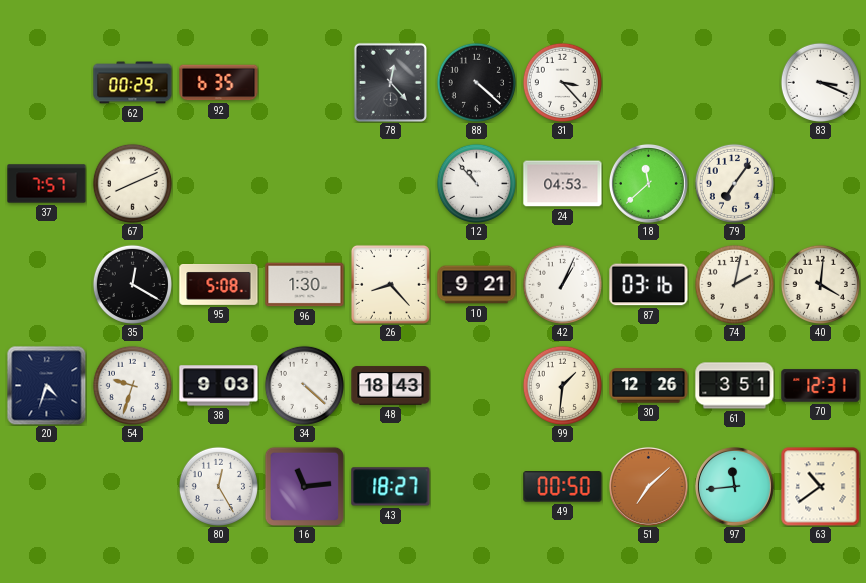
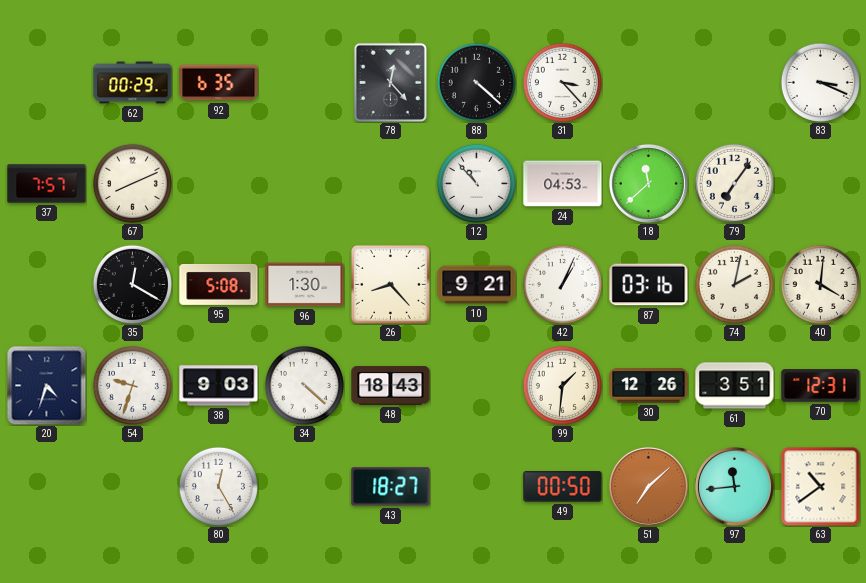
16: 11:14 -> none (304, 486)
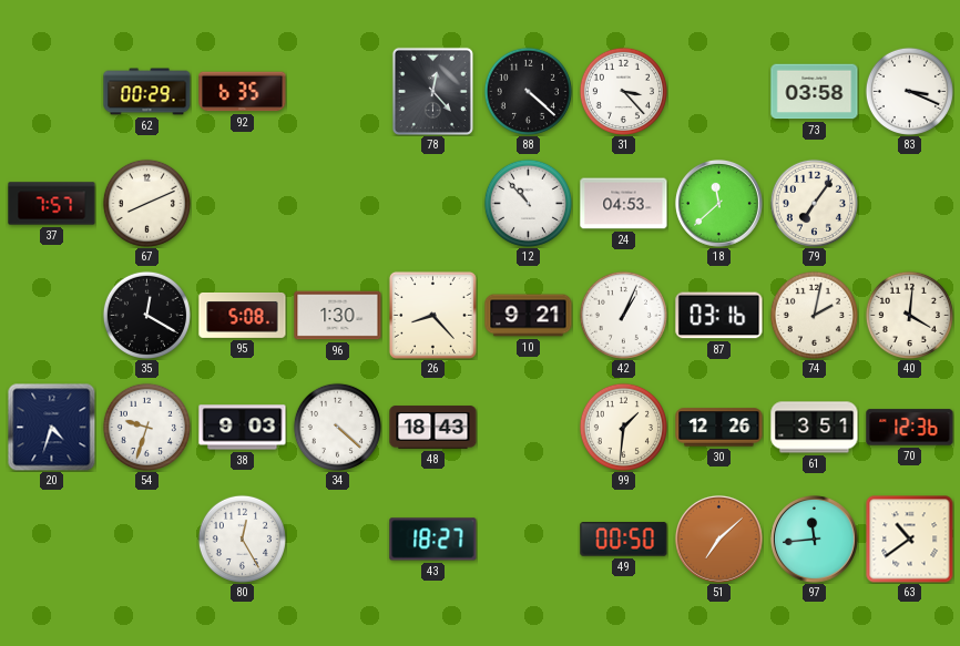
73: none -> 03:58 (815, 92)
70: 12:31 -> 12:36 (910, 428)
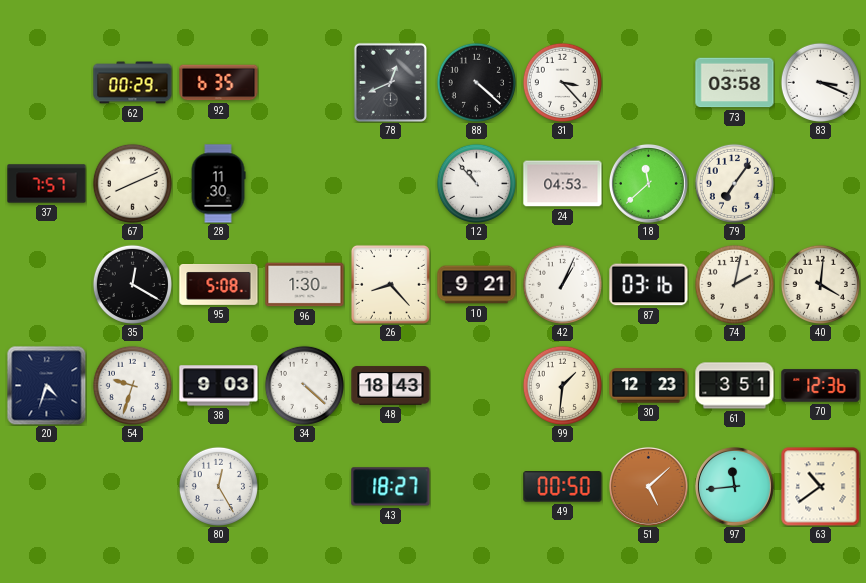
78: 12:23 -> 12:41 (390, 82)
28: none -> 11:30 (218, 184)
30: 12:26 -> 12:23 (649, 386)
51: 7:08 -> 5:08 (648, 486)
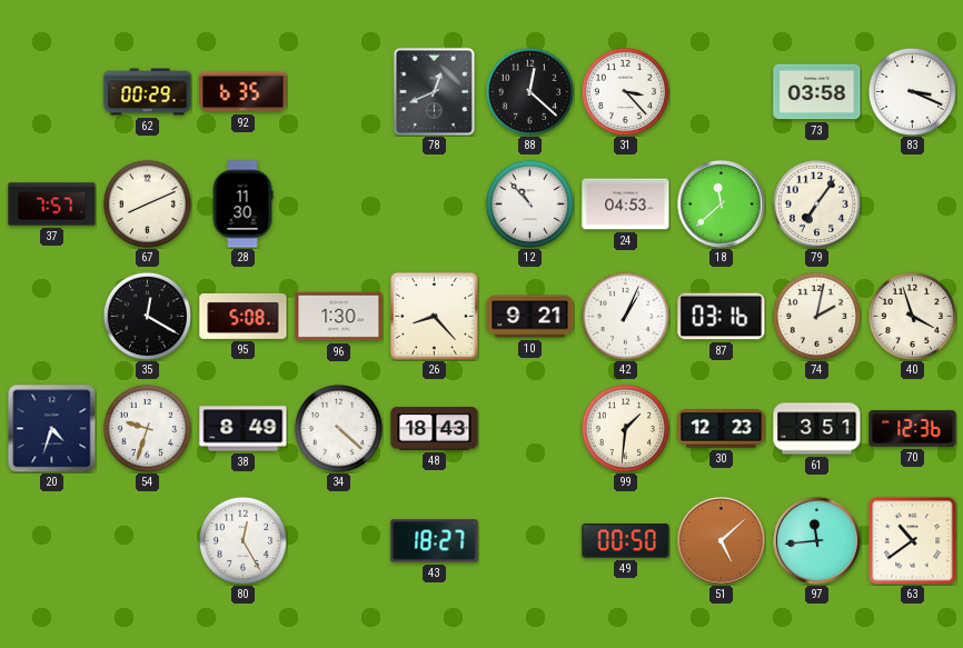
88: 4:22 -> 12:22 (529, 91)
40: 4:01 -> 3:57 (912, 316)
38: 9:03 -> 8:49 (244, 429)
